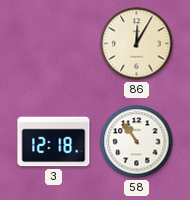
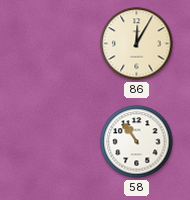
3: 12:18 -> none (54, 142)
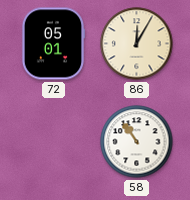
72: none -> 05:01 (53, 44)
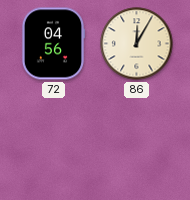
72: 05:01 -> 04:56 (53, 44)
58: 10:54 -> none (137, 142)
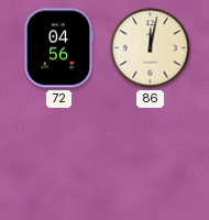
86: 12:05 -> 12:02 (151, 48)
